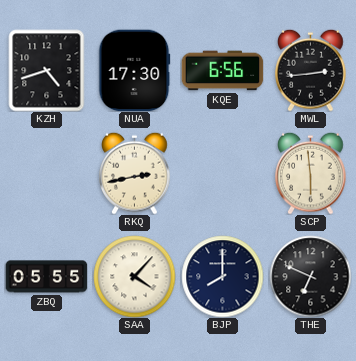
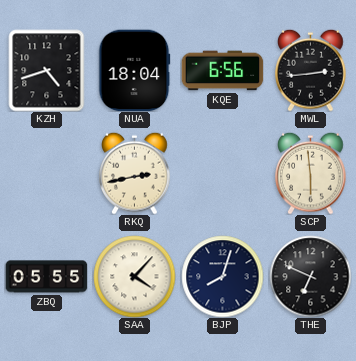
NUA: 17:30 -> 18:04 (135, 70)
BJP: 8:00 -> 8:03 (222, 276)
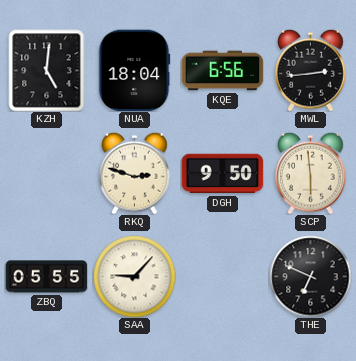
KZH: 4:42 -> 5:01 (47, 70)
RKQ: 2:43 -> 2:48 (135, 173)
DGH: none -> 9:50 (222, 174)
SAA: 4:07 -> 9:07 (134, 276)
BJP: 8:03 -> none (222, 276)
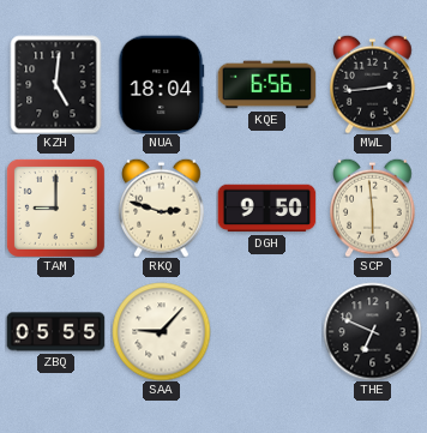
TAM: none -> 9:00 (55, 208)
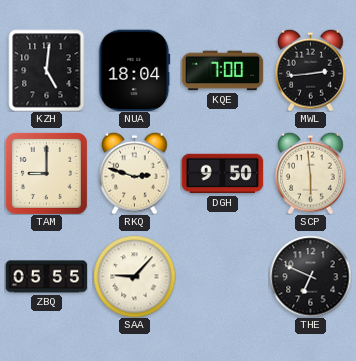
KQE: 6:56 -> 7:00 (222, 71)
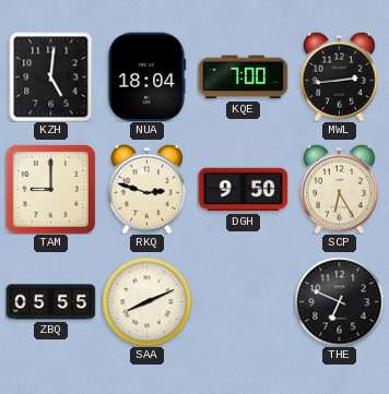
SCP: 5:59 -> 6:25 (340, 189)
SAA: 9:07 -> 8:11 (146, 301)
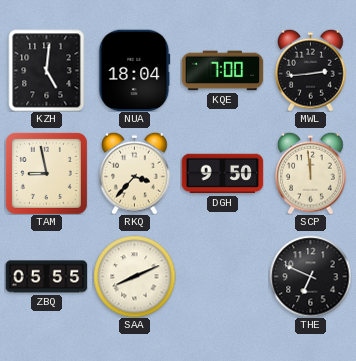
TAM: 9:00 -> 8:58 (46, 173)
RKQ: 2:48 -> 3:37 (135, 173)
SCP: 6:25 -> 11:59 (311, 173)
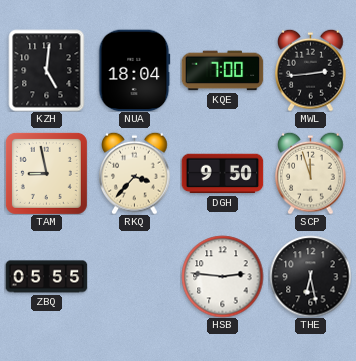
SCP: 11:59 -> 11:57 (311, 173)
SAA: 8:11 -> none (134, 276)
HSB: none -> 2:46 (222, 276)
THE: 6:49 -> 6:28 (310, 276)
